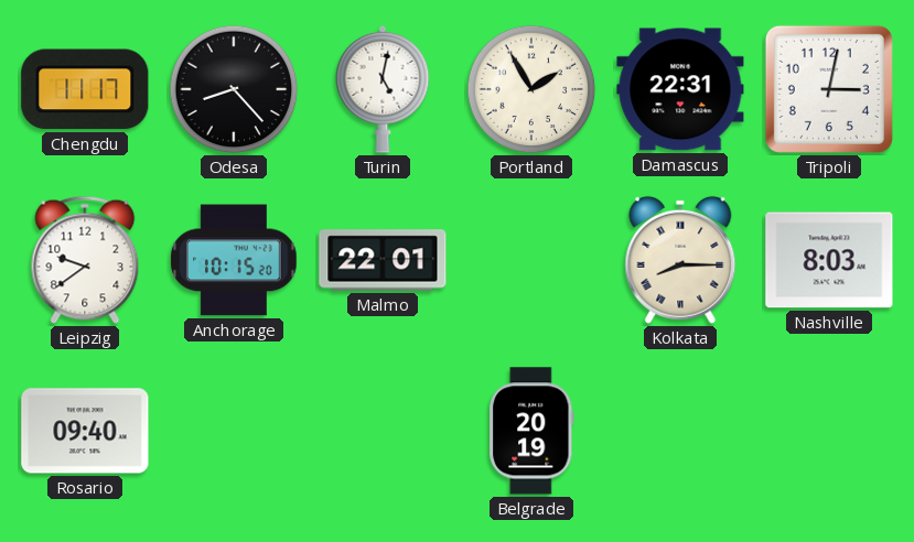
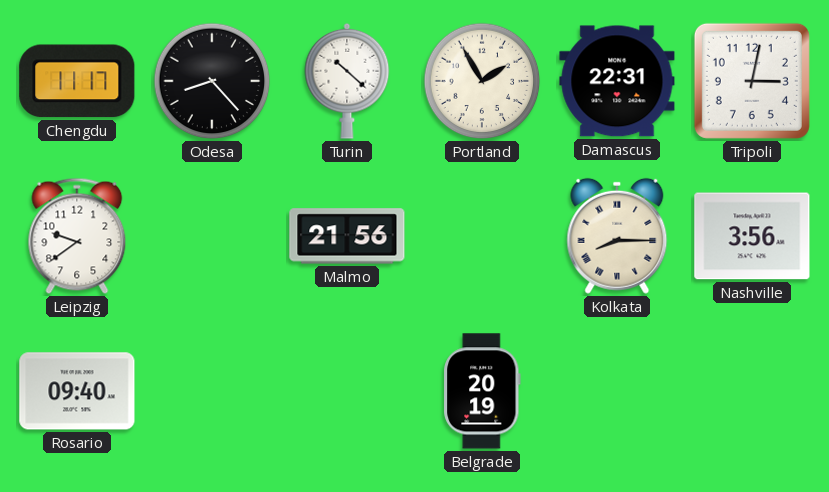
Turin: 5:02 -> 10:22 (347, 81)
Anchorage: 10:15 -> none (234, 260)
Malmo: 22:01 -> 21:56 (347, 236)
Nashville: 8:03 -> 3:56 (752, 236)
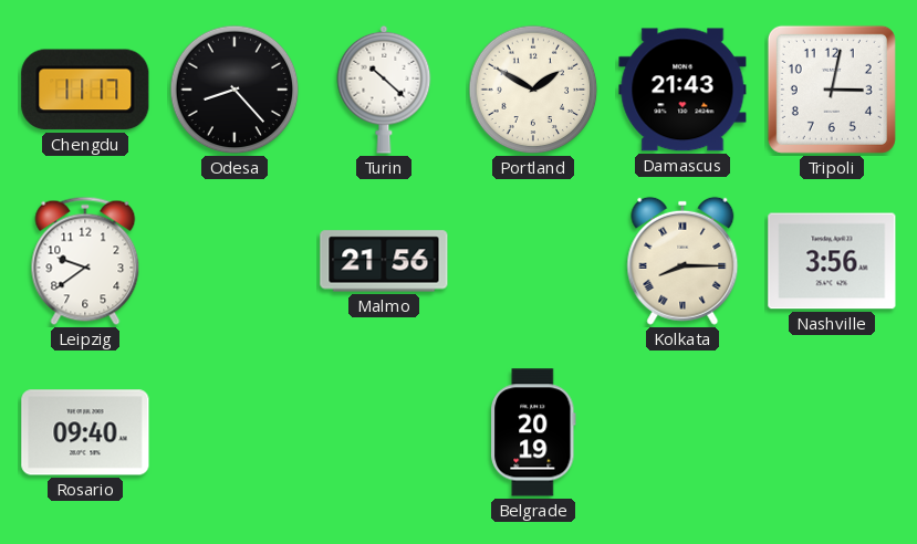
Portland: 1:55 -> 1:50 (533, 90)
Damascus: 22:31 -> 21:43 (682, 90)
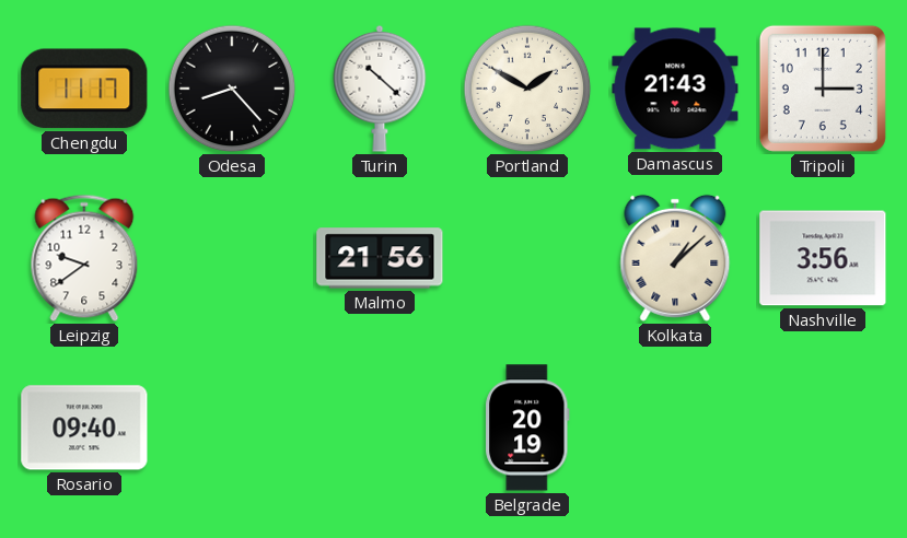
Tripoli: 3:02 -> 3:00 (823, 89)
Kolkata: 8:15 -> 1:08 (675, 258)
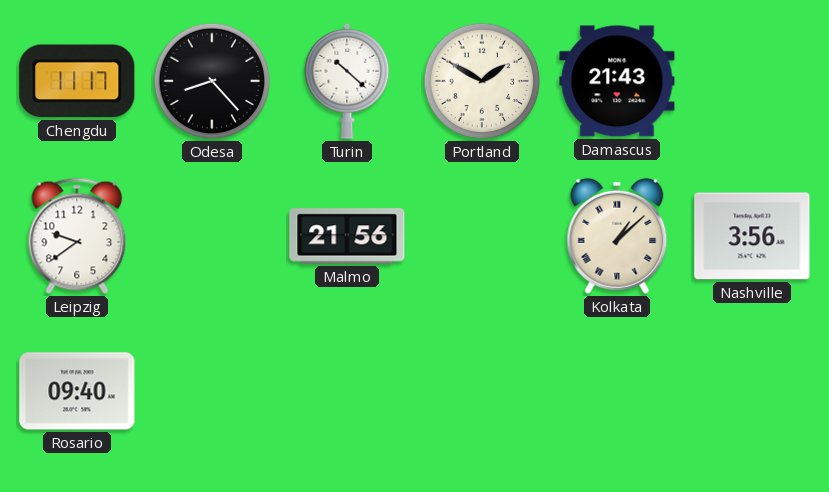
Tripoli: 3:00 -> none (823, 89)
Belgrade: 20:19 -> none (527, 428)
